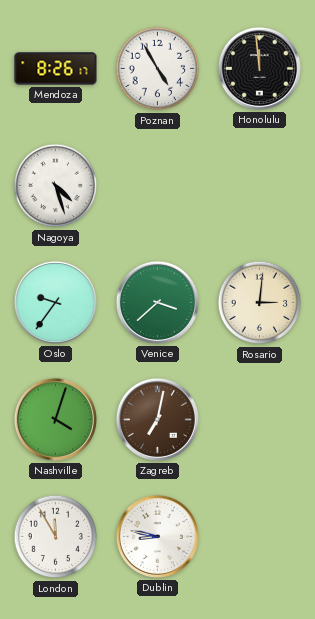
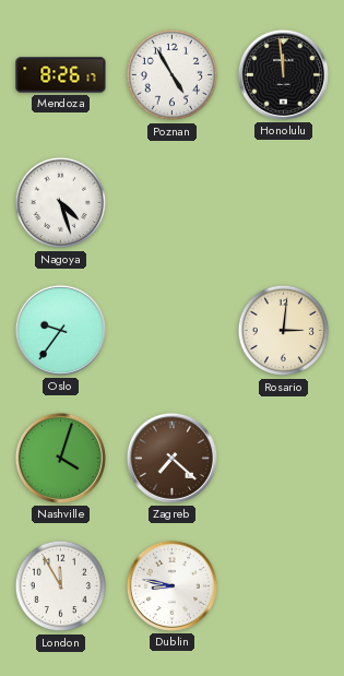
Venice: 3:38 -> none (157, 302)
Zagreb: 7:02 -> 7:22 (171, 458)
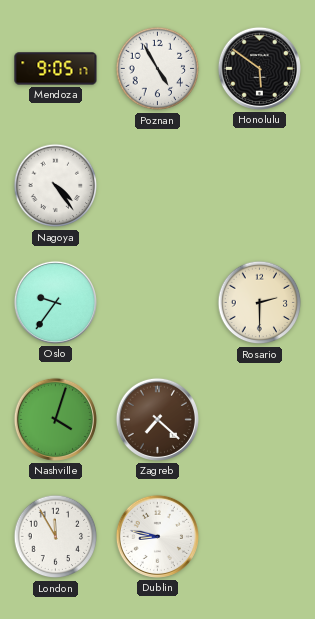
Mendoza: 8:26 -> 9:05 (56, 69)
Honolulu: 11:59 -> 5:51 (259, 68)
Nagoya: 4:27 -> 4:24 (56, 186)
Rosario: 3:01 -> 2:30 (260, 303)
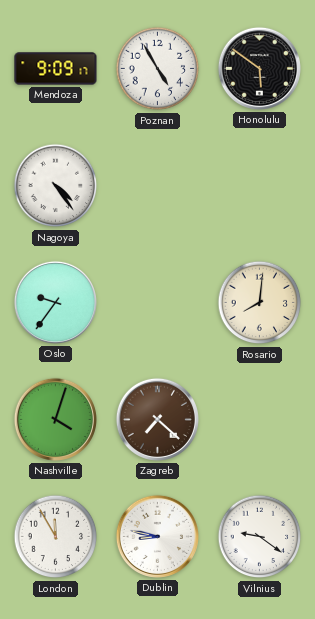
Mendoza: 9:05 -> 9:09 (56, 69)
Rosario: 2:30 -> 8:01 (260, 303)
Vilnius: none -> 9:21 (260, 537)
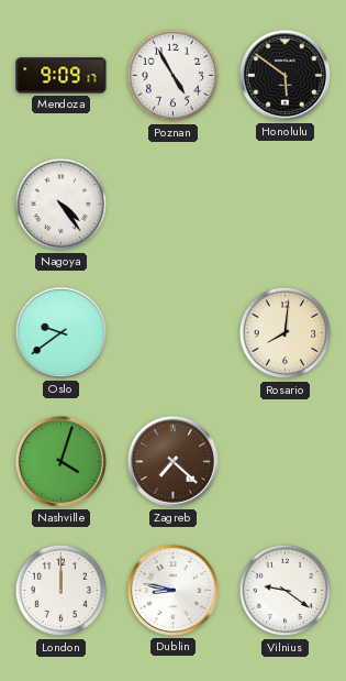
Oslo: 9:36 -> 9:39 (60, 332)
London: 11:55 -> 12:00 (62, 591)
